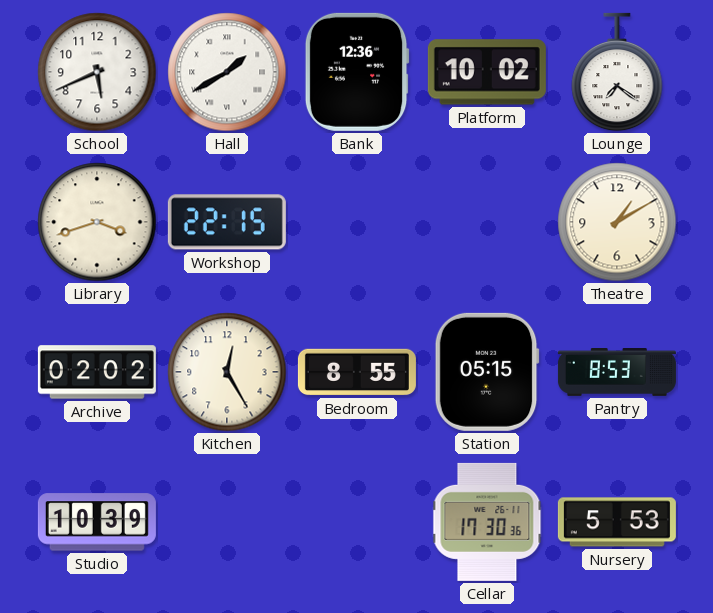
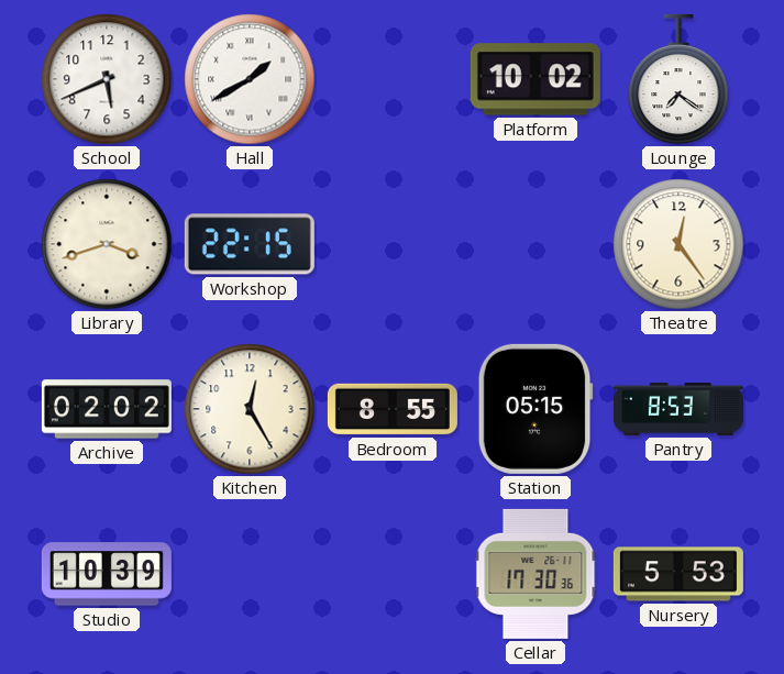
Bank: 12:36 -> none (357, 72)
Theatre: 1:10 -> 12:24 (678, 244)
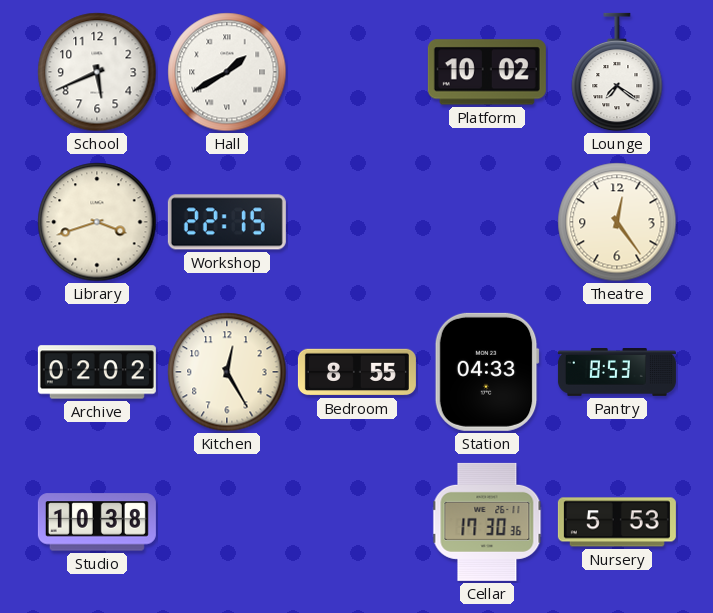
Station: 05:15 -> 04:33 (487, 372)
Studio: 10:39 -> 10:38 (97, 522)
